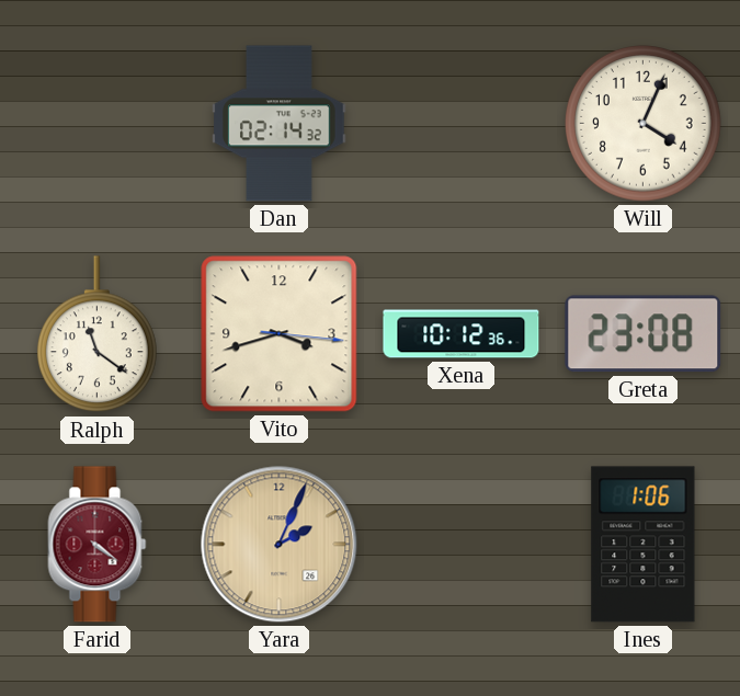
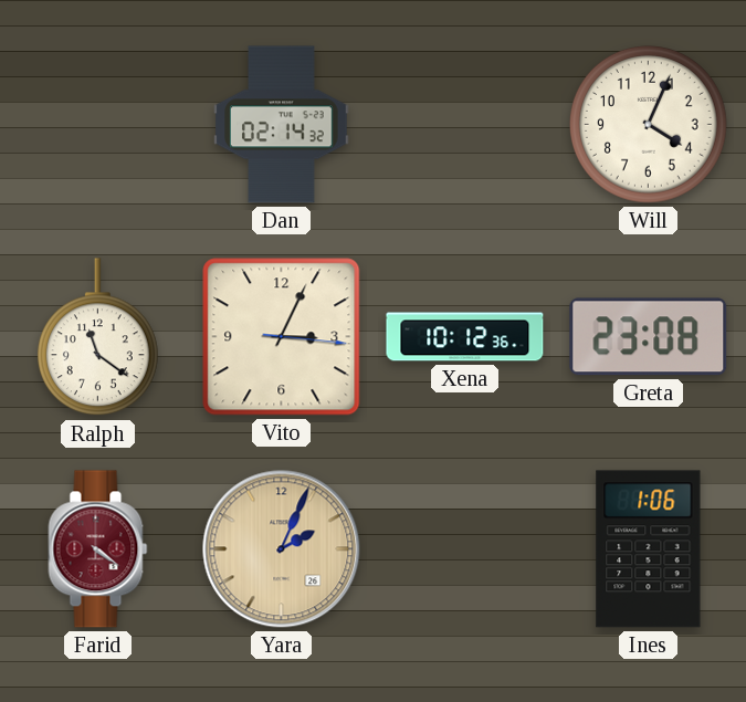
Vito: 3:42 -> 3:04 (282, 337)
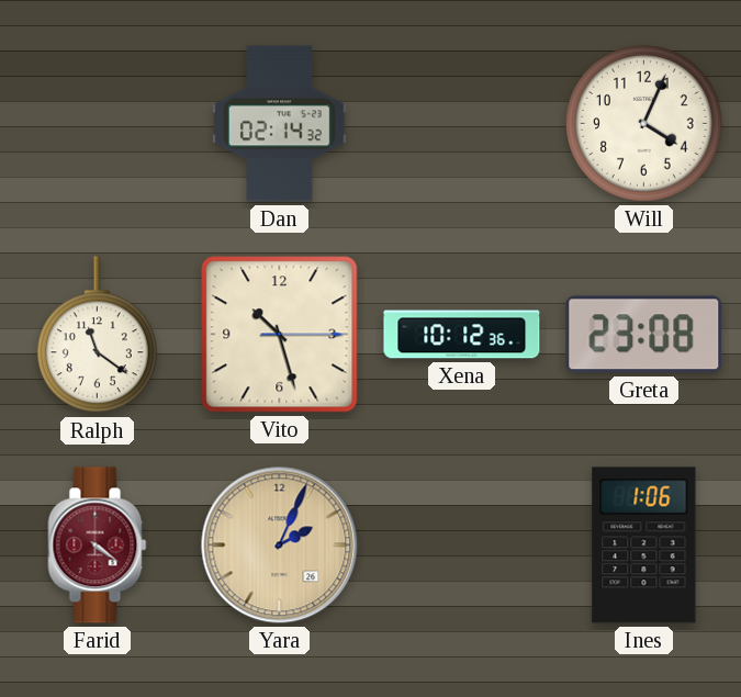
Vito: 3:04 -> 10:27 (280, 335)
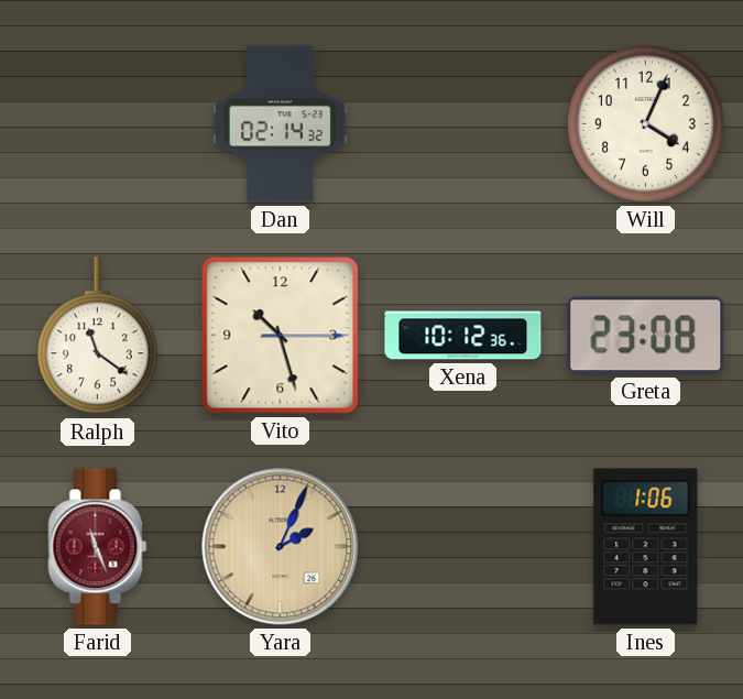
Farid: 4:21 -> 11:26 (98, 547)
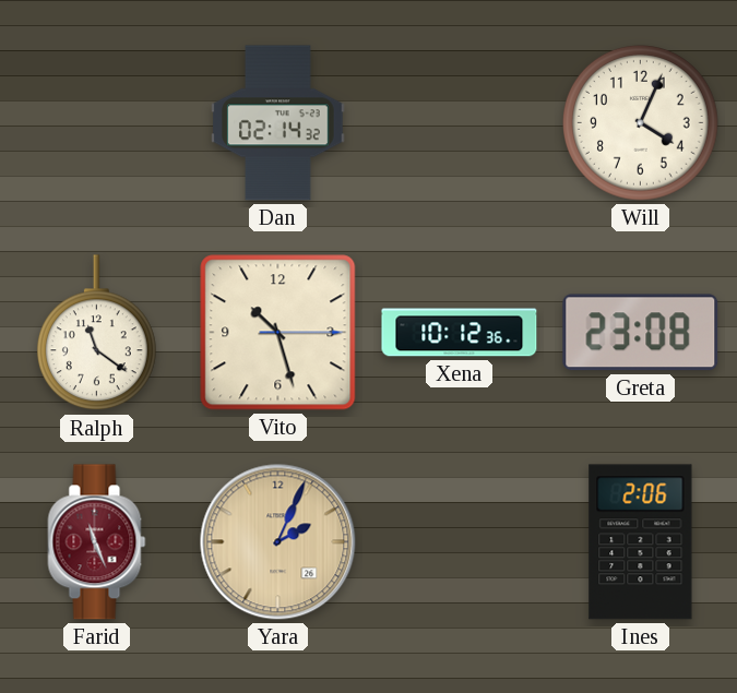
Ines: 1:06 -> 2:06 (641, 542)
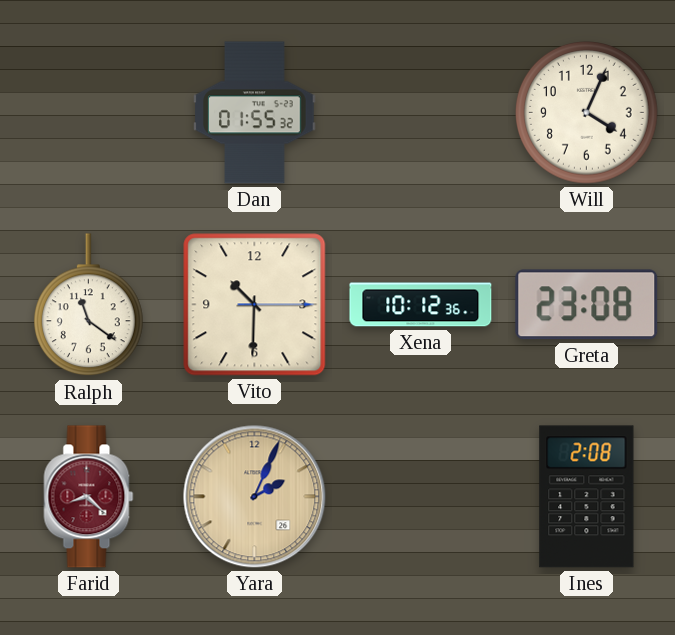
Dan: 02:14 -> 01:55 (255, 113)
Vito: 10:27 -> 10:30 (255, 305)
Farid: 11:26 -> 8:22 (89, 497)
Ines: 2:06 -> 2:08 (587, 497)
